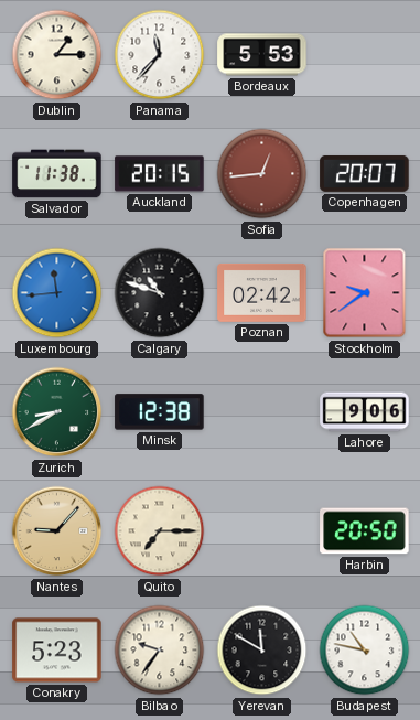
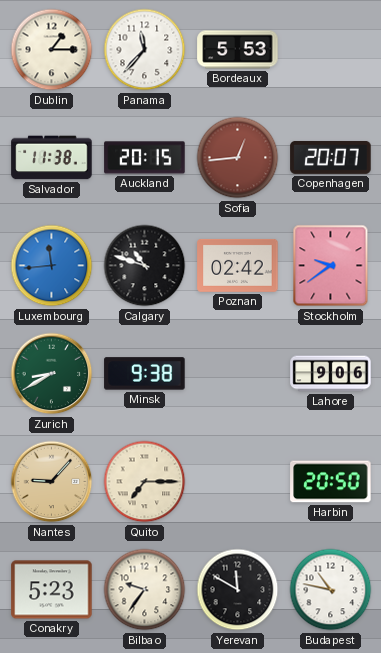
Minsk: 12:38 -> 9:38 (145, 374)
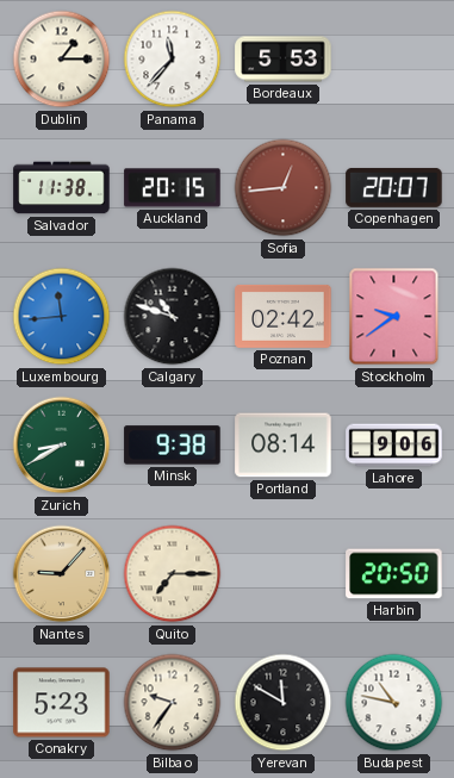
Portland: none -> 08:14 (284, 446)
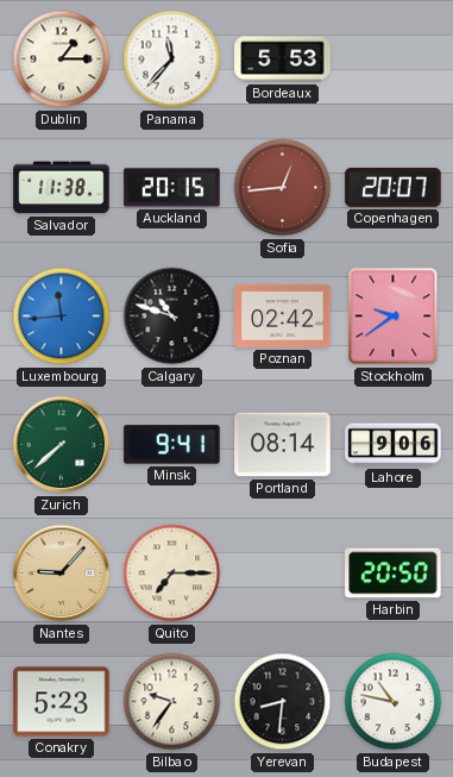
Zurich: 8:40 -> 7:38 (62, 445)
Minsk: 9:38 -> 9:41 (172, 445)
Yerevan: 11:50 -> 8:31 (283, 702)
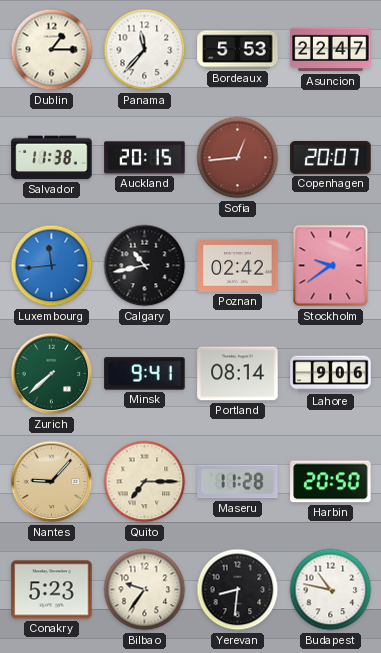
Asuncion: none -> 22:47 (331, 50)
Calgary: 10:48 -> 10:43 (145, 266)
Maseru: none -> 11:28 (238, 482)
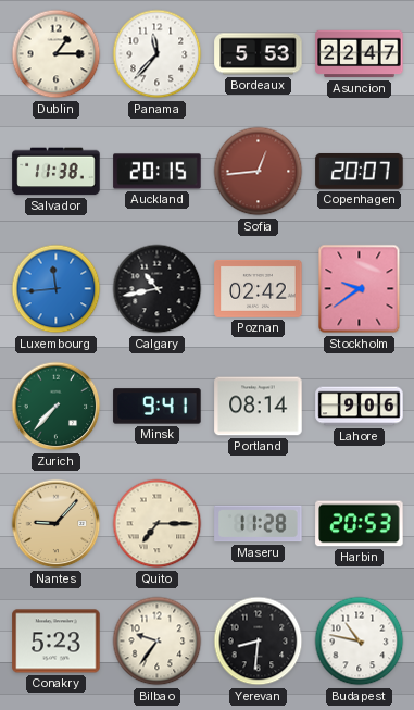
Zurich: 7:38 -> 7:37 (57, 407)
Harbin: 20:50 -> 20:53 (360, 524)
